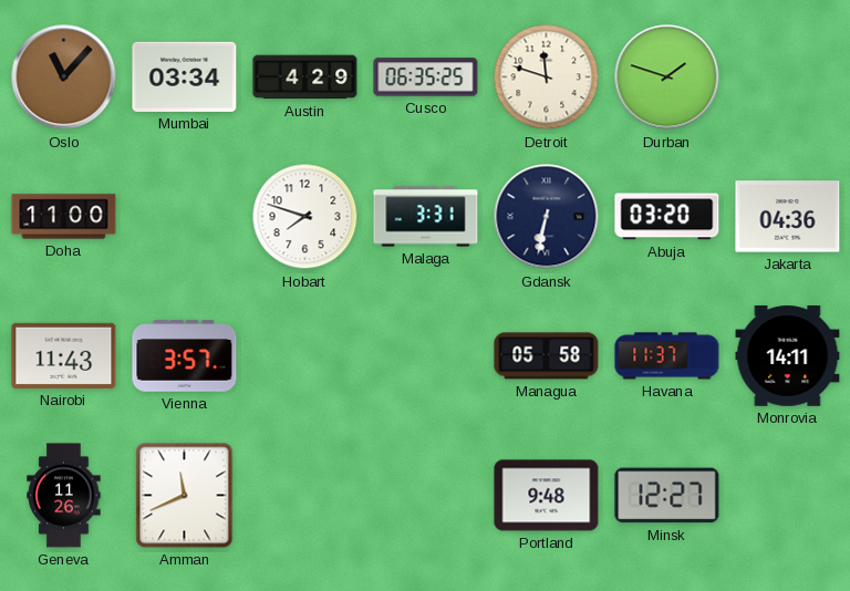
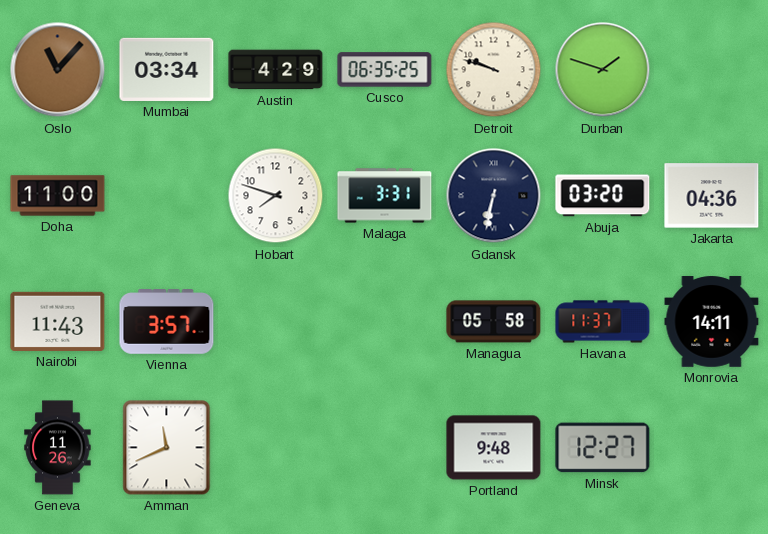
Detroit: 11:48 -> 9:48 (494, 70)
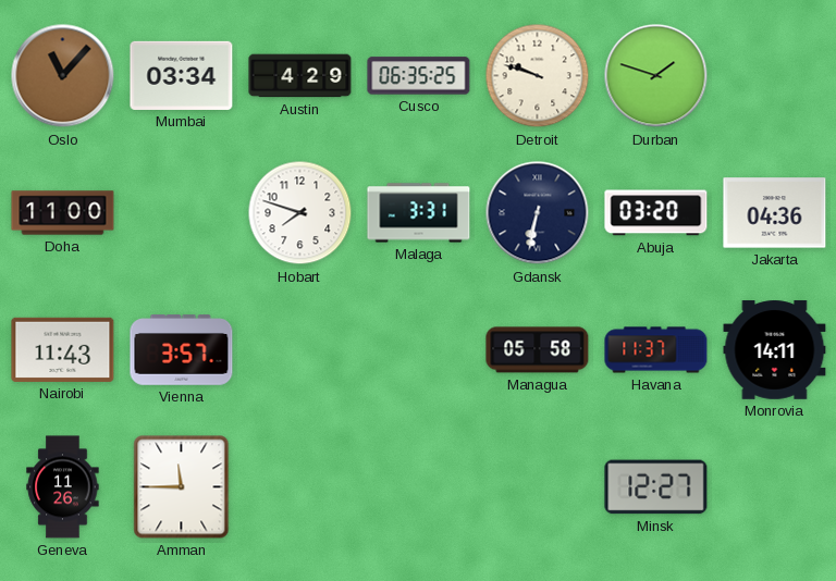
Amman: 11:41 -> 11:45 (182, 487)
Portland: 9:48 -> none (494, 448)
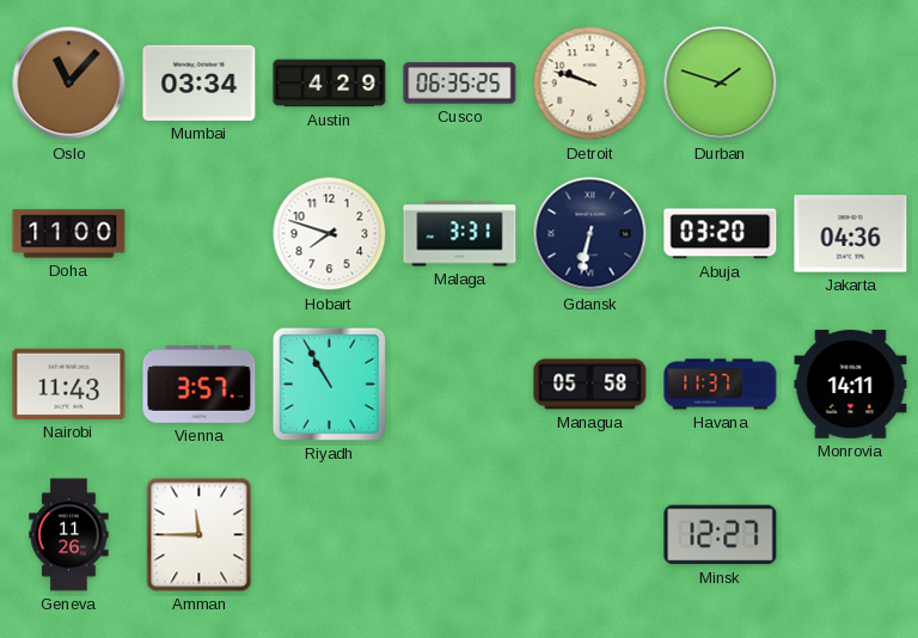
Riyadh: none -> 10:55 (329, 384)
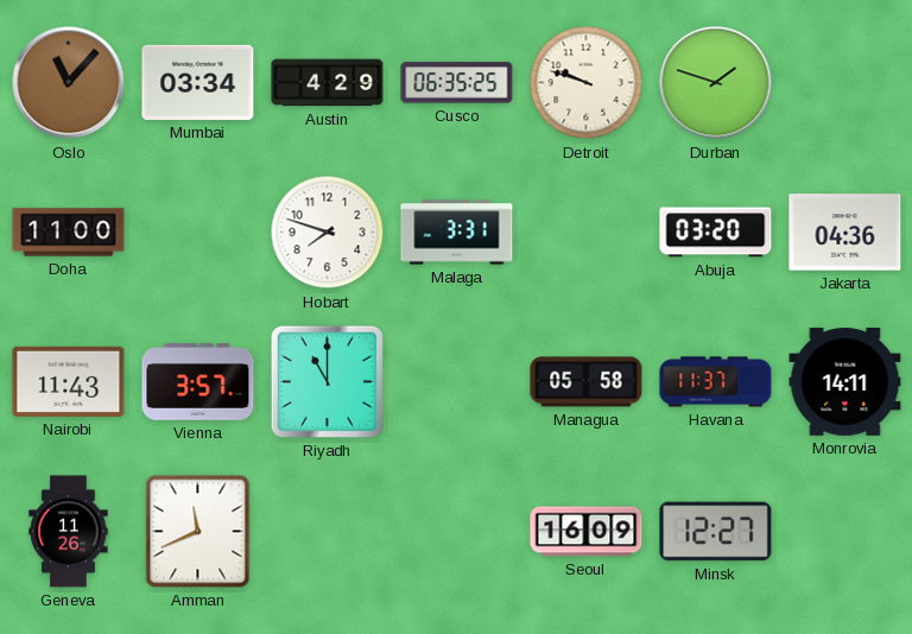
Gdansk: 6:32 -> none (590, 234)
Riyadh: 10:55 -> 11:00 (327, 381)
Amman: 11:45 -> 11:41 (198, 532)
Seoul: none -> 16:09 (587, 532)
